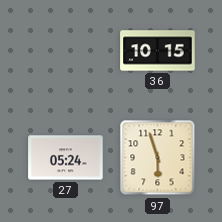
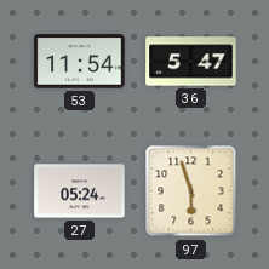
53: none -> 11:54 (80, 62)
36: 10:15 -> 5:47 (191, 62)
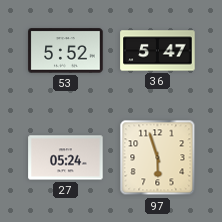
53: 11:54 -> 5:52 (66, 51)
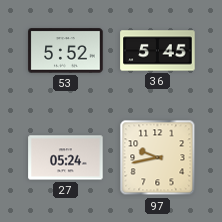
36: 5:47 -> 5:45 (158, 51)
97: 5:57 -> 9:43 (158, 158)
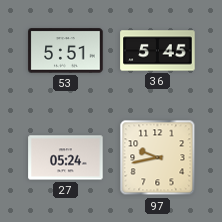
53: 5:52 -> 5:51 (66, 51)
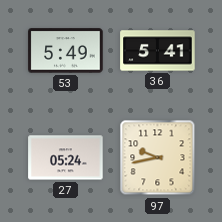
53: 5:51 -> 5:49 (66, 51)
36: 5:45 -> 5:41 (158, 51)
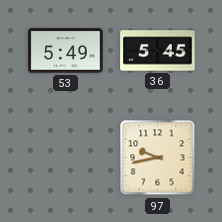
36: 5:41 -> 5:45 (158, 51)
27: 05:24 -> none (66, 158)
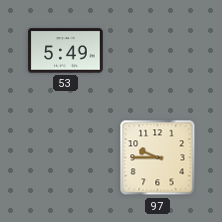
36: 5:45 -> none (158, 51)
97: 9:43 -> 9:45 (158, 158)
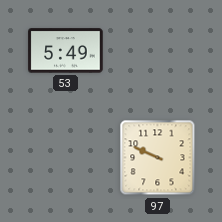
97: 9:45 -> 9:49 (158, 158)
